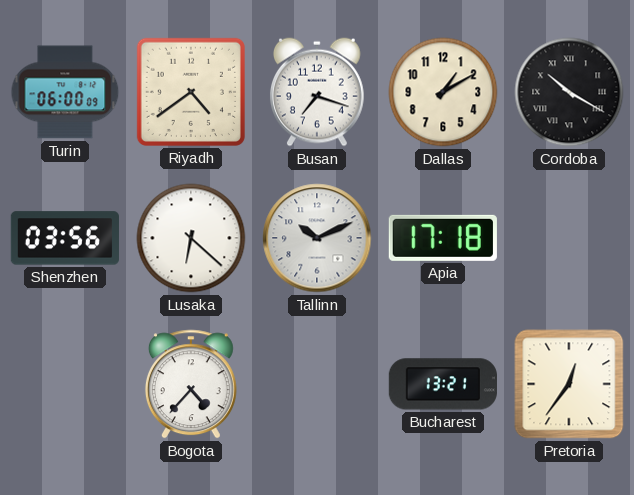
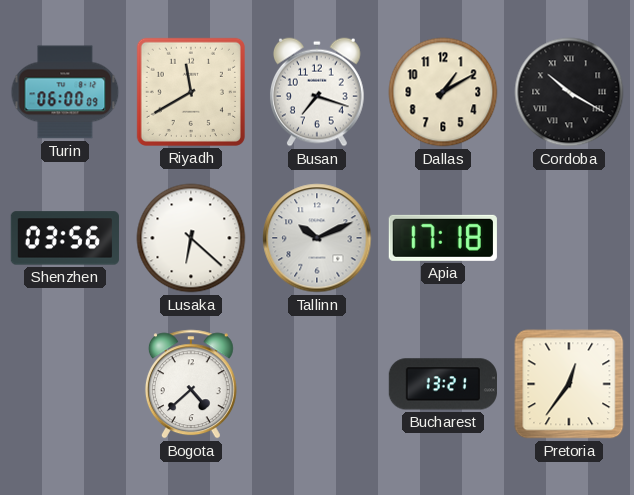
Riyadh: 4:39 -> 11:40 (191, 92)
Bogota: 4:37 -> 4:38 (191, 384)
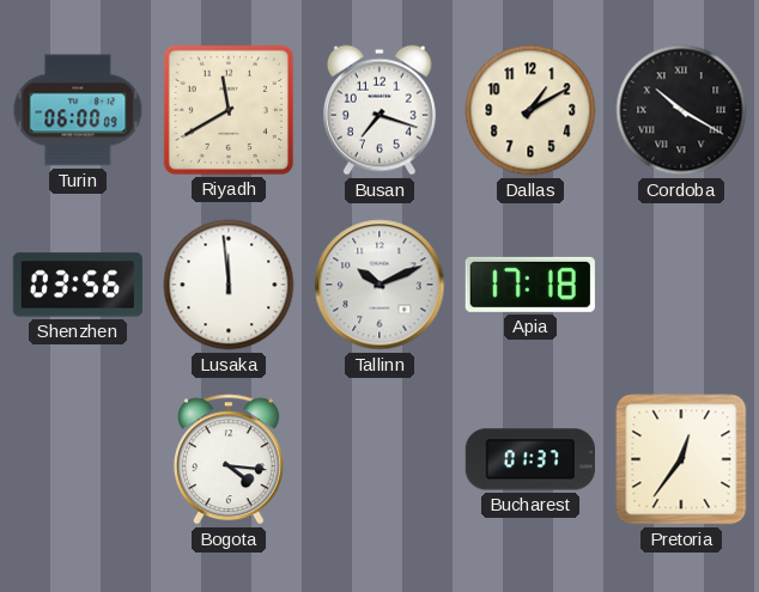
Lusaka: 6:22 -> 11:59 (229, 285)
Bogota: 4:38 -> 4:16 (229, 459)
Bucharest: 13:21 -> 01:37 (530, 459)
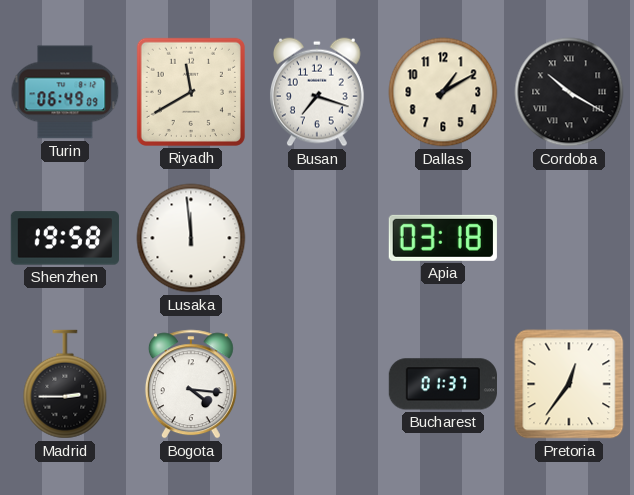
Turin: 06:00 -> 06:49 (65, 92)
Shenzhen: 03:56 -> 19:58 (65, 238)
Tallinn: 10:11 -> none (380, 285)
Apia: 17:18 -> 03:18 (443, 238)
Madrid: none -> 2:45 (65, 384)
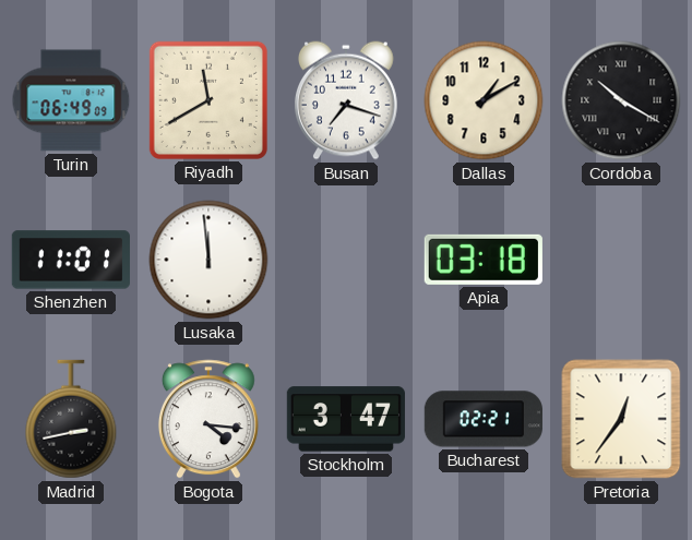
Shenzhen: 19:58 -> 11:01 (71, 260)
Madrid: 2:45 -> 2:43 (71, 419)
Stockholm: none -> 3:47 (346, 419)
Bucharest: 01:37 -> 02:21 (484, 419)
